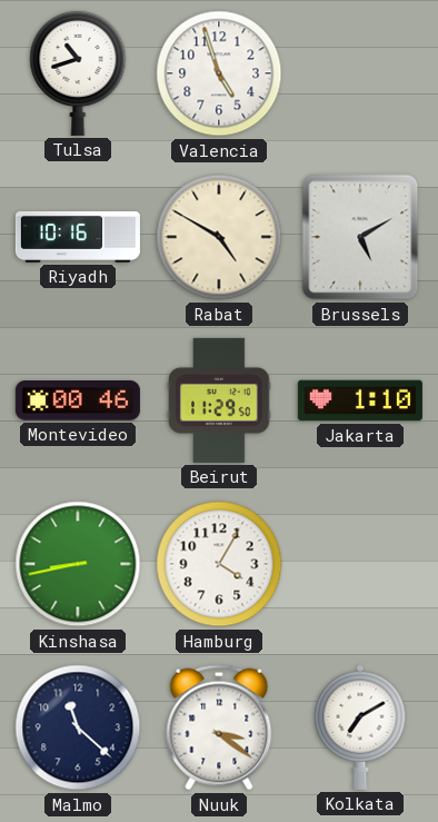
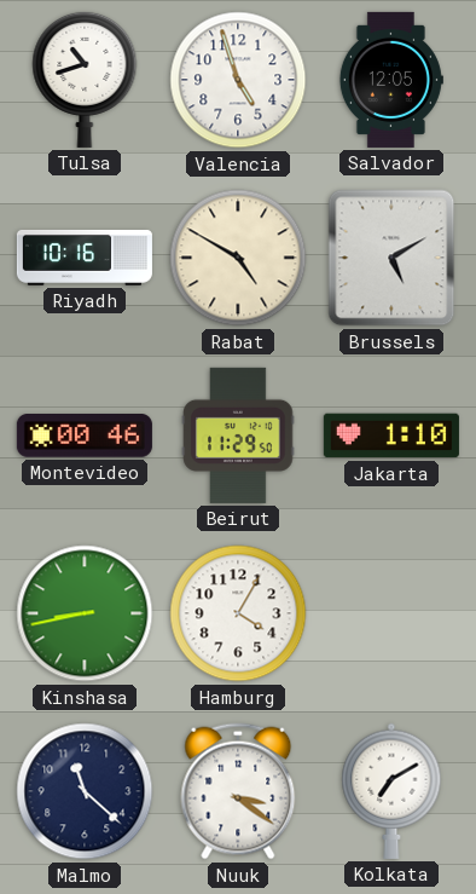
Salvador: none -> 12:05 (391, 80)
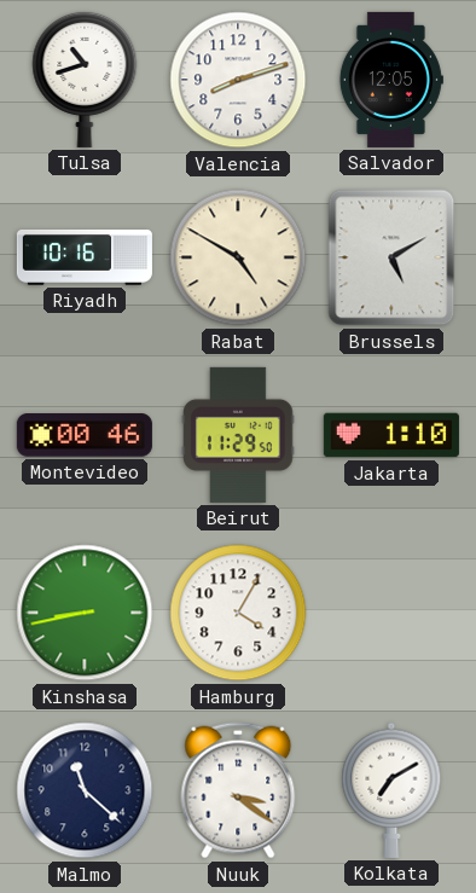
Valencia: 4:57 -> 8:12 (238, 80)
